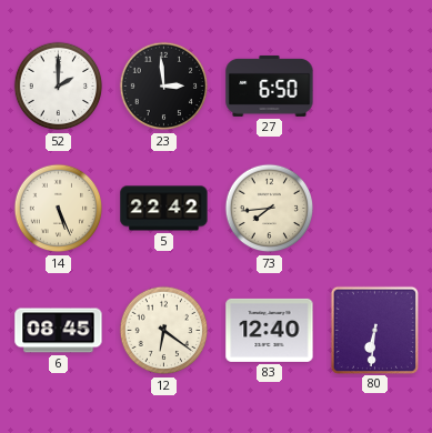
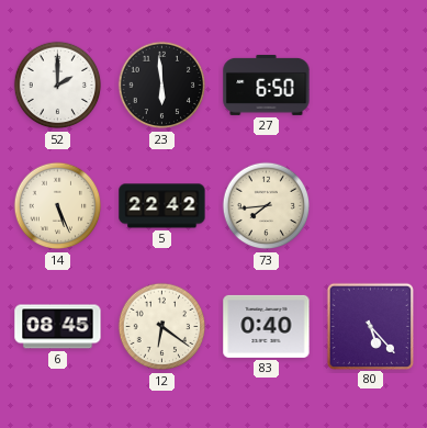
23: 2:59 -> 5:59 (162, 86)
83: 12:40 -> 0:40 (267, 326)
80: 6:31 -> 5:23 (370, 326)
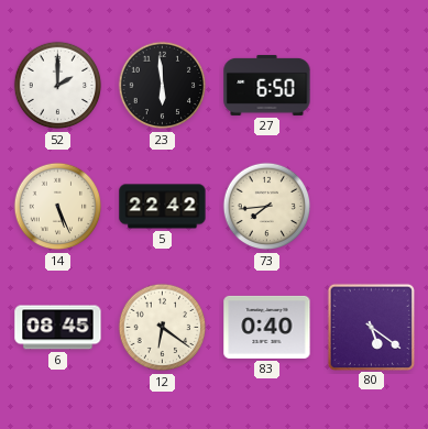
80: 5:23 -> 5:21 (371, 327)
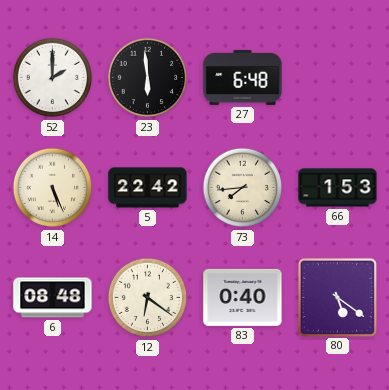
27: 6:50 -> 6:48 (243, 77)
66: none -> 1:53 (338, 188)
6: 08:45 -> 08:48 (53, 298)
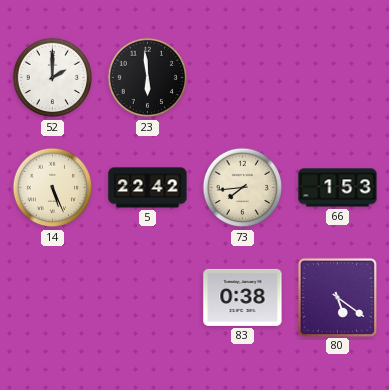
27: 6:48 -> none (243, 77)
6: 08:48 -> none (53, 298)
12: 6:21 -> none (148, 298)
83: 0:40 -> 0:38 (243, 297)
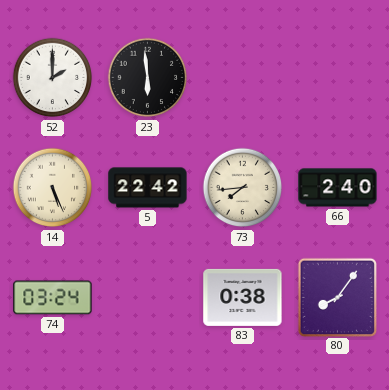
66: 1:53 -> 2:40 (338, 188)
74: none -> 03:24 (53, 298)
80: 5:21 -> 8:06 (337, 297)
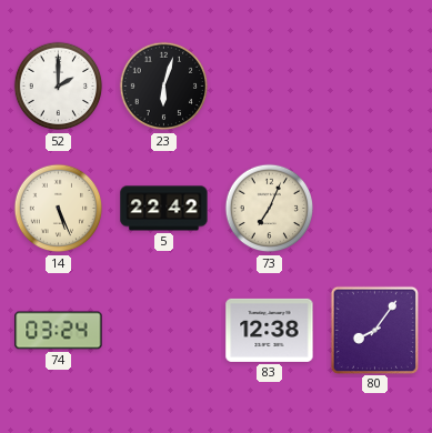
23: 5:59 -> 6:03 (164, 87)
73: 7:44 -> 7:04 (270, 209)
66: 2:40 -> none (338, 188)
83: 0:38 -> 12:38 (270, 330)
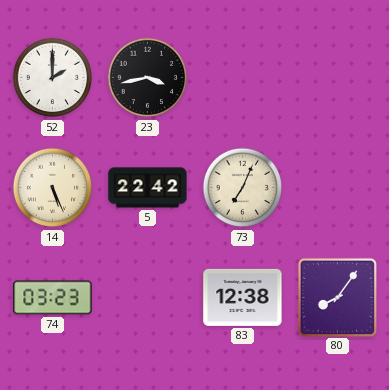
23: 6:03 -> 3:43 (148, 78)
74: 03:24 -> 03:23 (53, 298)
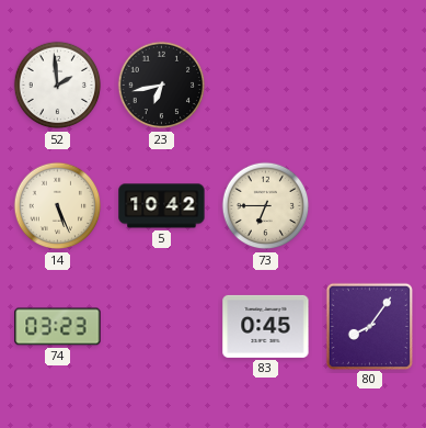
52: 2:00 -> 1:59 (58, 86)
23: 3:43 -> 6:43 (162, 86)
5: 22:42 -> 10:42 (162, 206)
73: 7:04 -> 6:45 (266, 206)
83: 12:38 -> 0:45 (266, 326)
